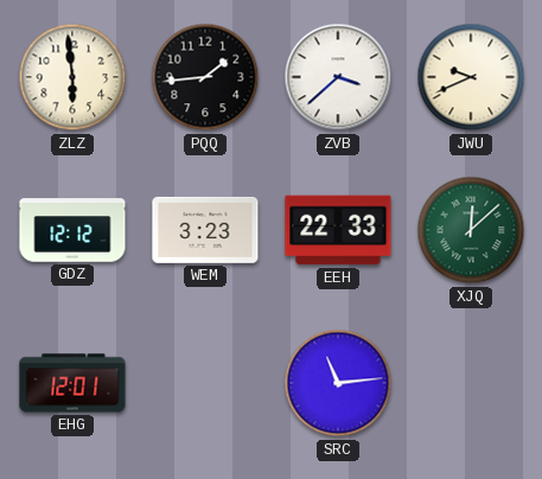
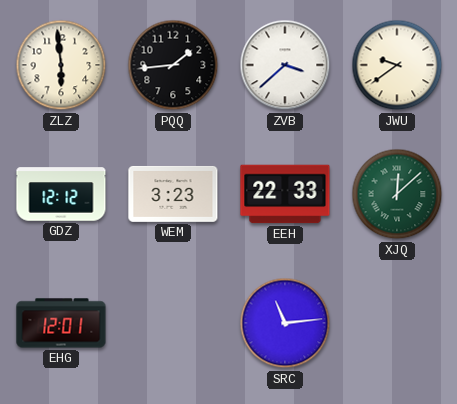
JWU: 9:41 -> 9:39 (397, 65)
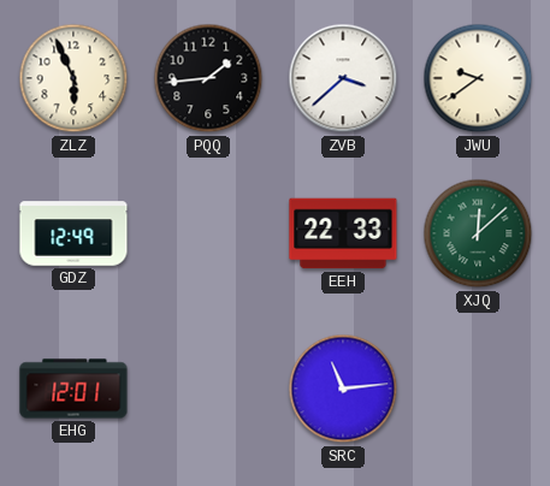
ZLZ: 5:59 -> 5:56 (73, 78)
GDZ: 12:12 -> 12:49 (73, 233)
WEM: 3:23 -> none (173, 194)
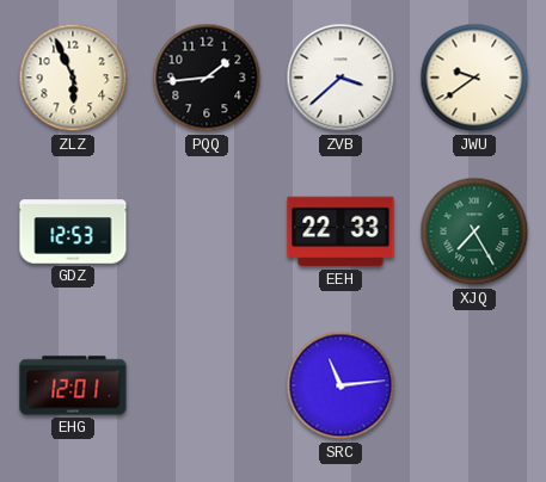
GDZ: 12:49 -> 12:53 (73, 231)
XJQ: 12:08 -> 7:25 (474, 231)
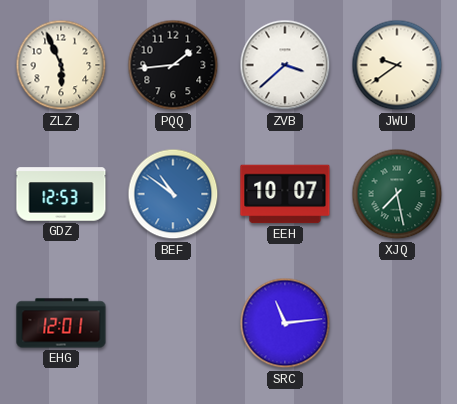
BEF: none -> 10:51 (173, 194)
EEH: 22:33 -> 10:07 (285, 194)
XJQ: 7:25 -> 7:28 (397, 194)
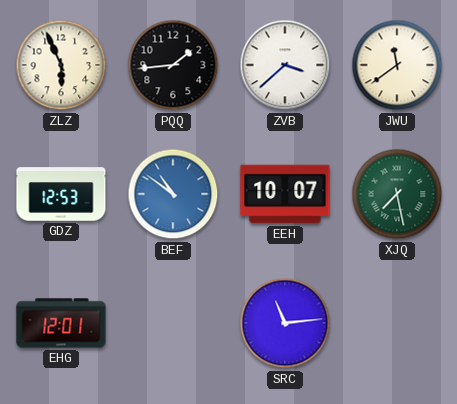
JWU: 9:39 -> 11:39 (397, 65)
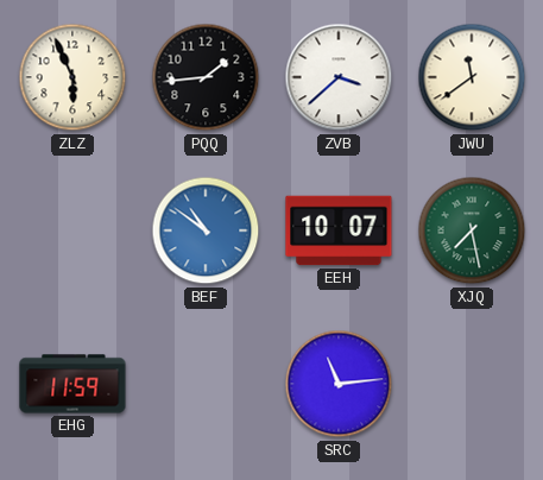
GDZ: 12:53 -> none (61, 194)
EHG: 12:01 -> 11:59 (72, 384)
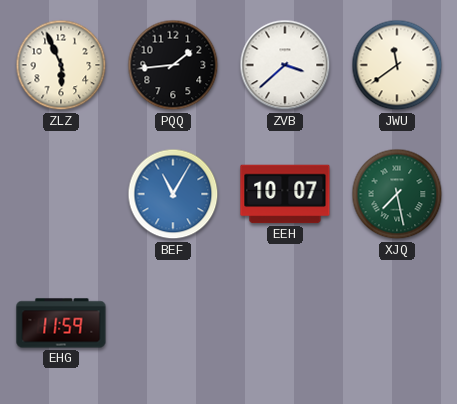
BEF: 10:51 -> 11:05 (173, 194)
SRC: 11:14 -> none (339, 384)
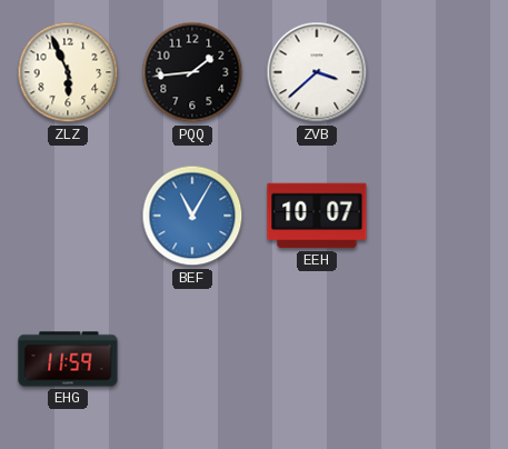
JWU: 11:39 -> none (397, 65)
XJQ: 7:28 -> none (397, 194)
